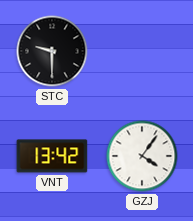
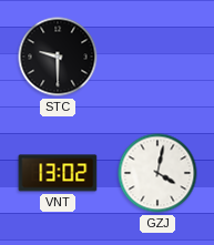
VNT: 13:42 -> 13:02 (58, 173)
GZJ: 4:06 -> 4:02 (157, 173)
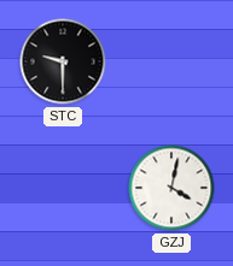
VNT: 13:02 -> none (58, 173)
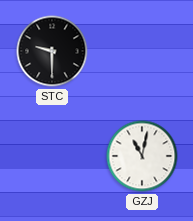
GZJ: 4:02 -> 11:02 (142, 156)
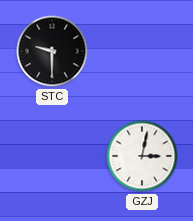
GZJ: 11:02 -> 3:02 (142, 156)
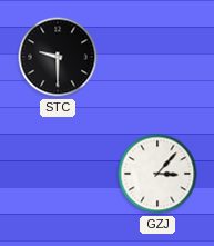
GZJ: 3:02 -> 3:07 (157, 174)
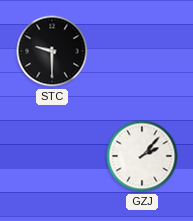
GZJ: 3:07 -> 2:07 (142, 156)
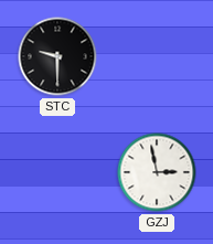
GZJ: 2:07 -> 2:58 (157, 172)
